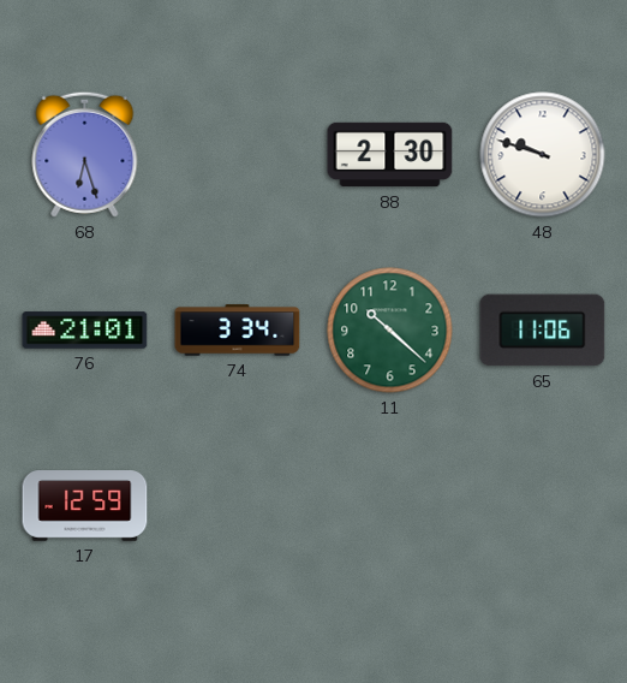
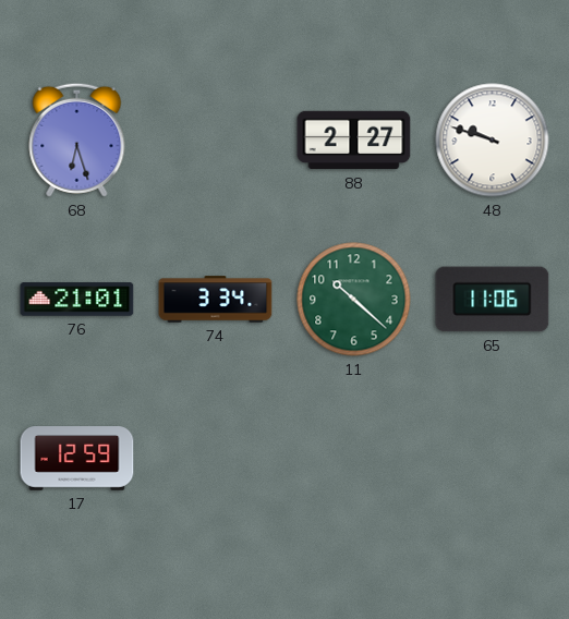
88: 2:30 -> 2:27 (354, 141)
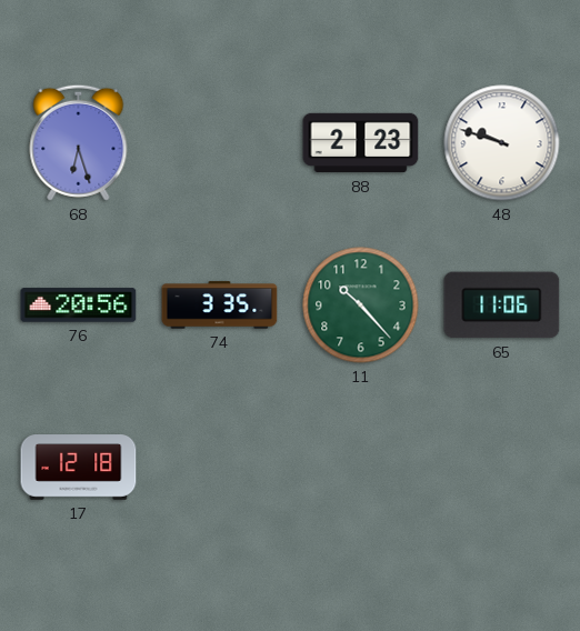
88: 2:27 -> 2:23 (361, 143)
76: 21:01 -> 20:56 (79, 306)
74: 3:34 -> 3:35 (220, 306)
11: 10:22 -> 10:23 (361, 306)
17: 12:59 -> 12:18 (79, 468)
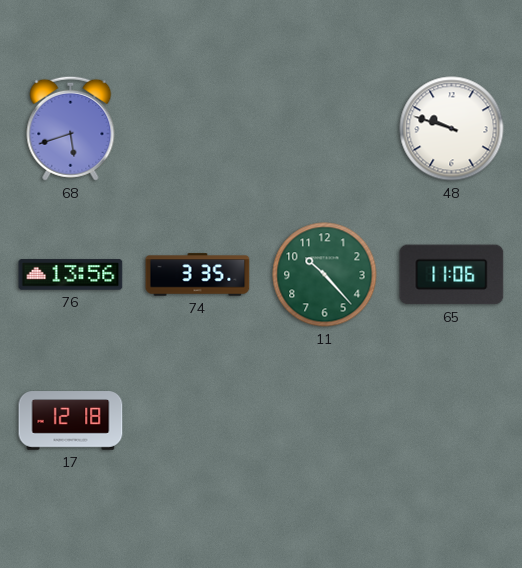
68: 6:27 -> 5:42 (71, 128)
88: 2:23 -> none (361, 143)
76: 20:56 -> 13:56 (71, 275)
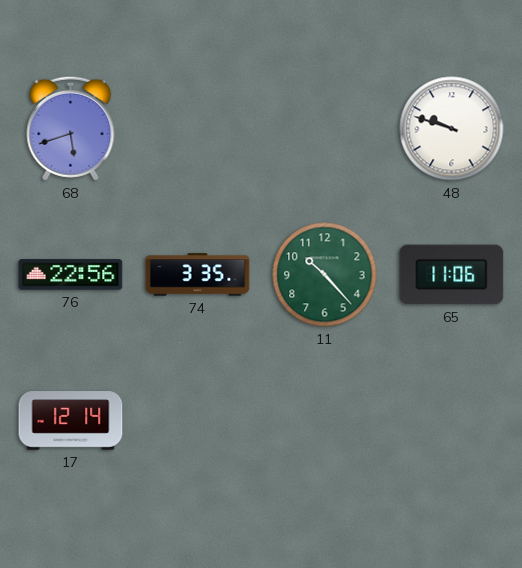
76: 13:56 -> 22:56 (71, 275)
17: 12:18 -> 12:14 (71, 421)
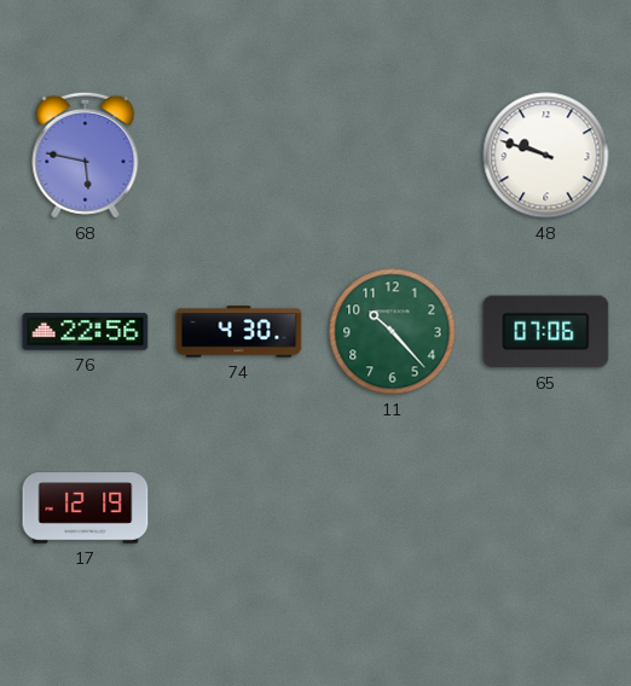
68: 5:42 -> 5:47 (86, 155)
74: 3:35 -> 4:30 (239, 332)
65: 11:06 -> 07:06 (546, 332)
17: 12:14 -> 12:19 (86, 508)
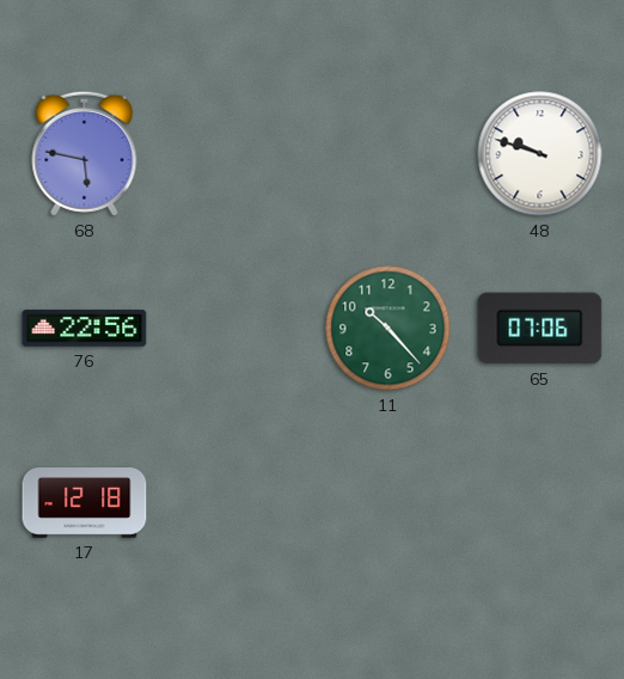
74: 4:30 -> none (239, 332)
17: 12:19 -> 12:18 (85, 503)
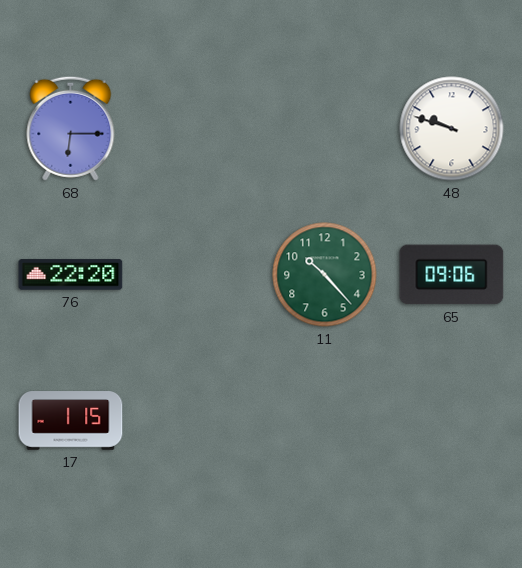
68: 5:47 -> 6:15 (71, 128)
76: 22:56 -> 22:20 (71, 275)
65: 07:06 -> 09:06 (452, 275)
17: 12:18 -> 1:15 (71, 421)
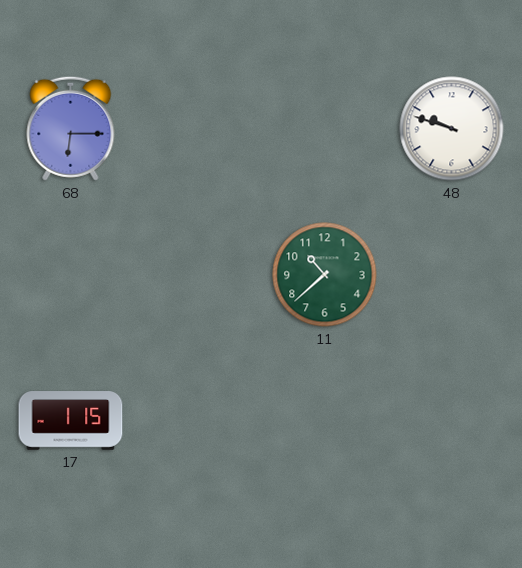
76: 22:20 -> none (71, 275)
11: 10:23 -> 10:38 (325, 275)
65: 09:06 -> none (452, 275)
